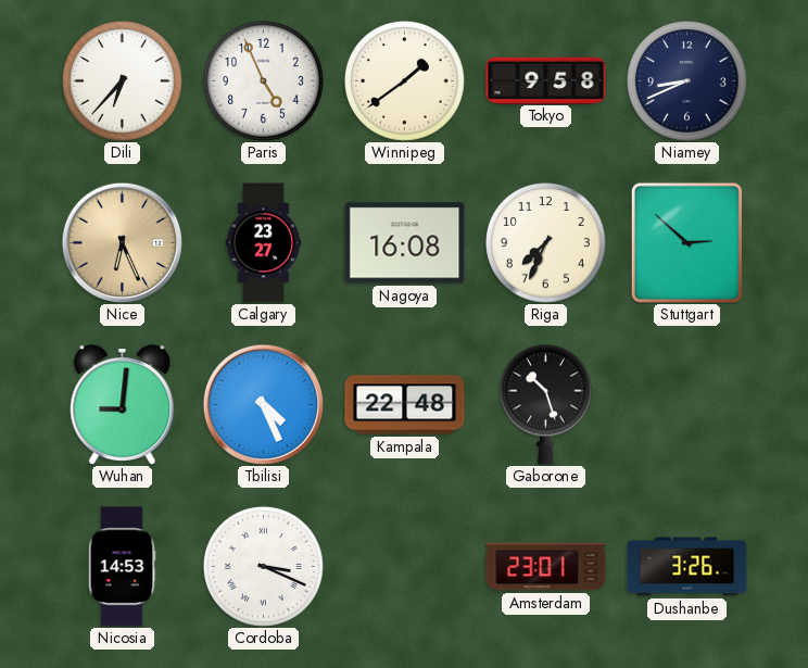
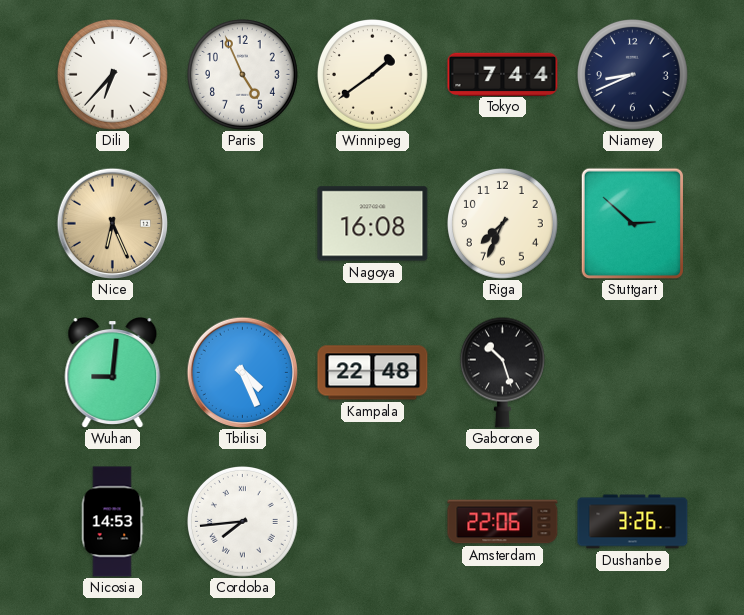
Tokyo: 9:58 -> 7:44 (503, 74)
Calgary: 23:27 -> none (264, 243)
Cordoba: 3:19 -> 7:44 (243, 522)
Amsterdam: 23:01 -> 22:06 (503, 522)
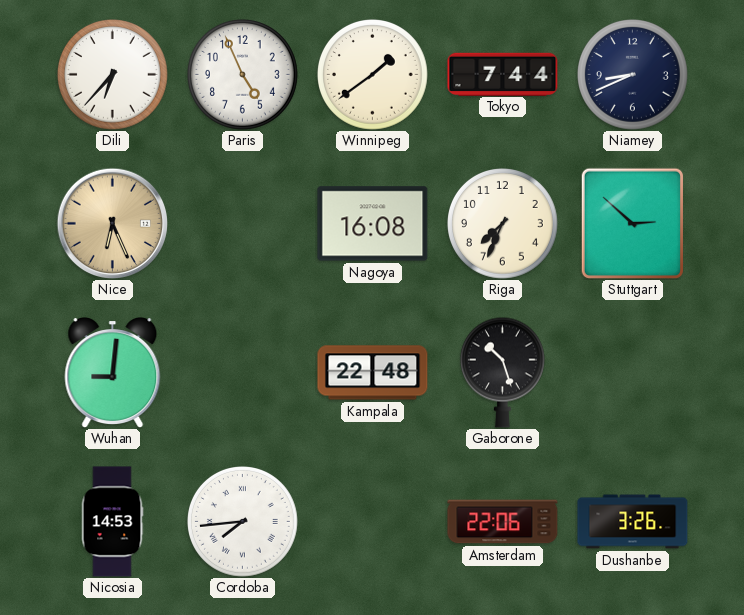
Tbilisi: 4:26 -> none (242, 372)
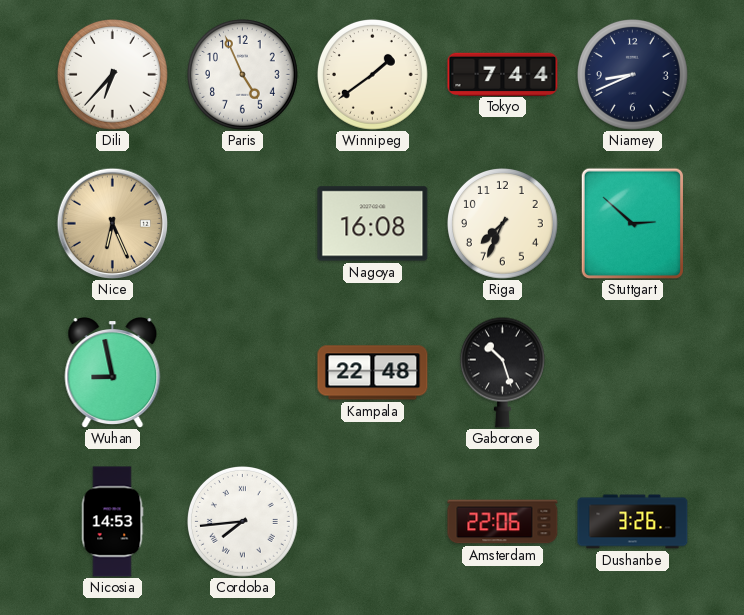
Wuhan: 9:01 -> 8:58 (113, 373)
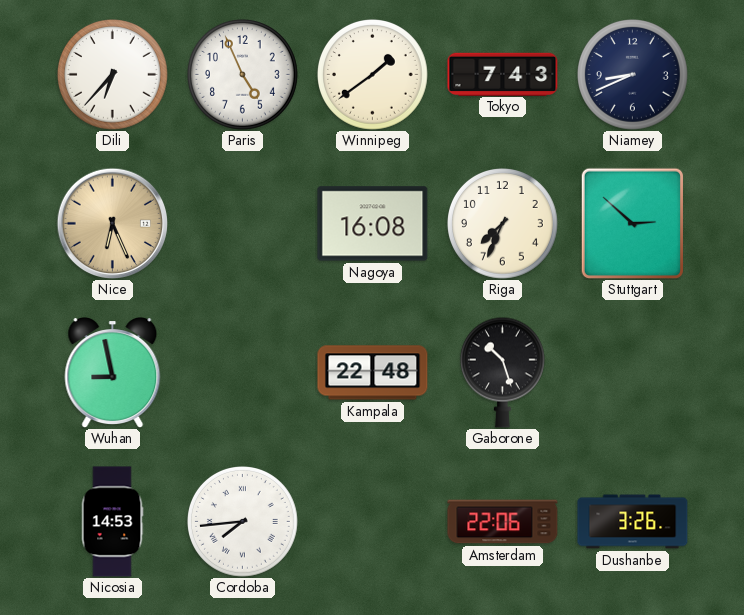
Tokyo: 7:44 -> 7:43 (503, 74)
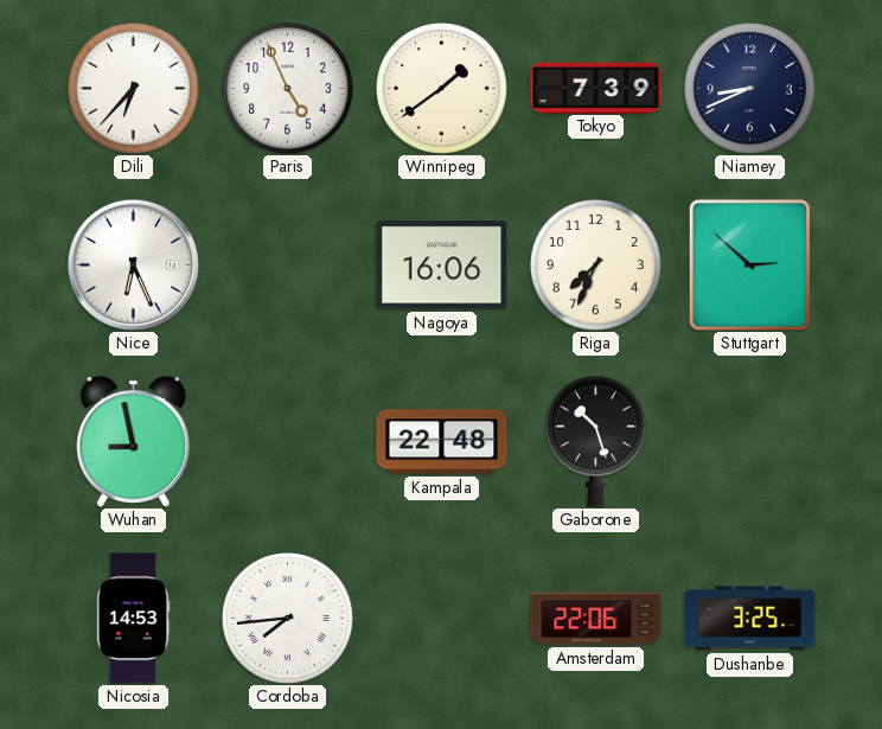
Tokyo: 7:43 -> 7:39 (596, 88)
Nice dial: champagne -> white (133, 264)
Nagoya: 16:08 -> 16:06 (442, 266)
Dushanbe: 3:26 -> 3:25 (750, 619)
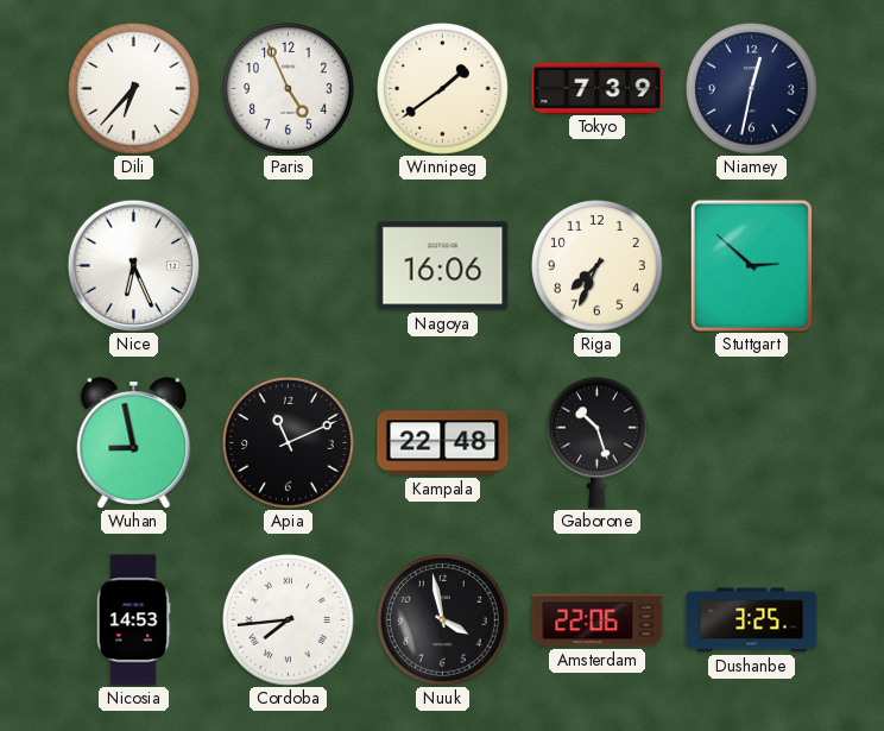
Niamey: 8:41 -> 12:32 (752, 89)
Apia: none -> 11:11 (289, 443)
Nuuk: none -> 3:58 (443, 620)
